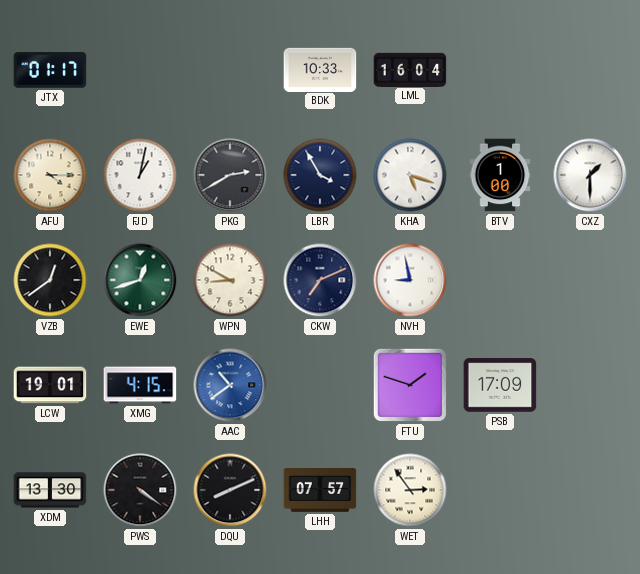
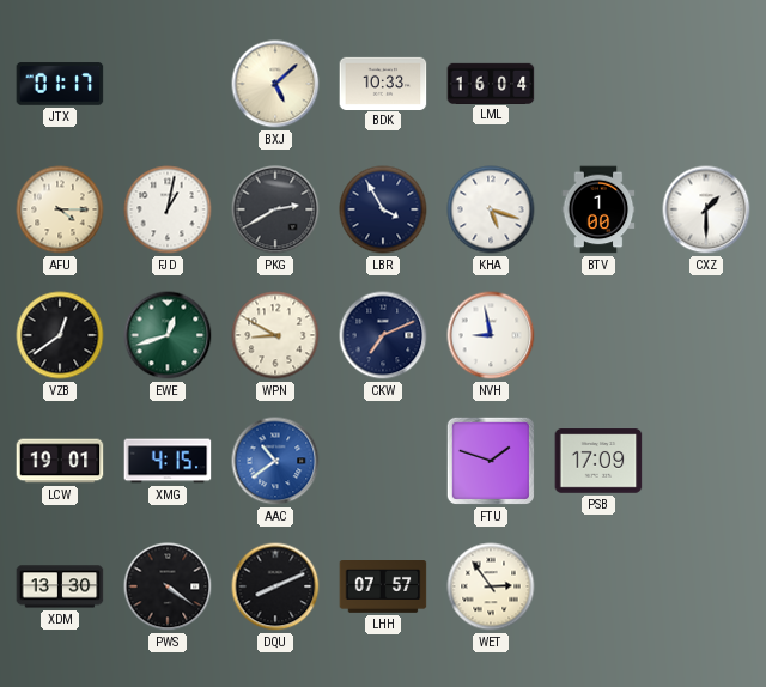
BXJ: none -> 5:08 (275, 84)
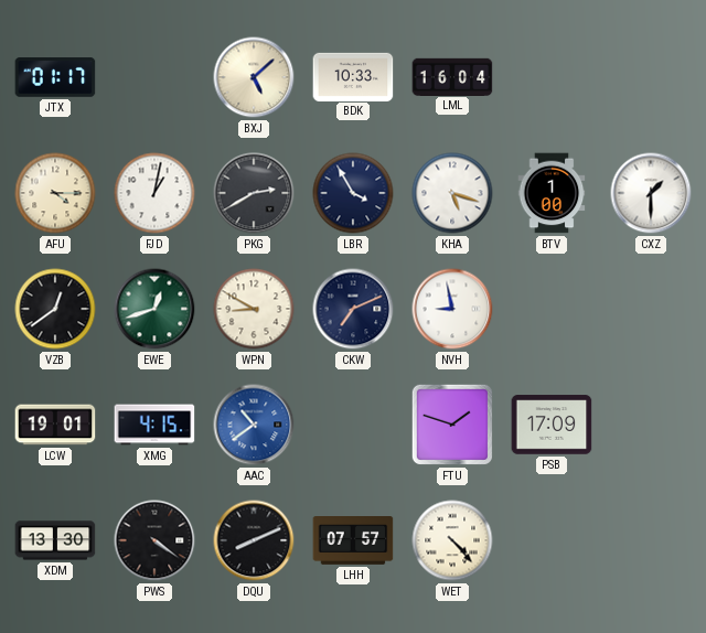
WET: 2:54 -> 4:23 (452, 540)
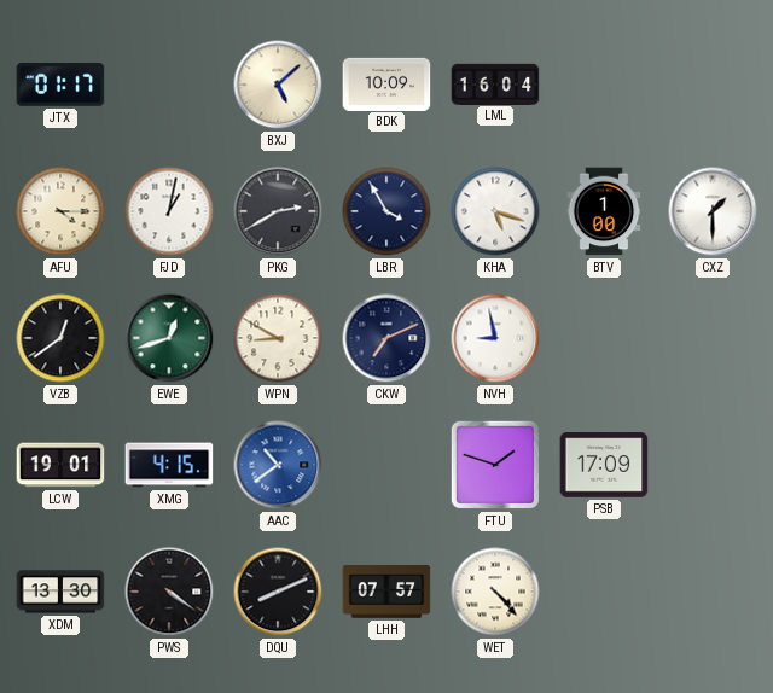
BDK: 10:33 -> 10:09 (386, 83)
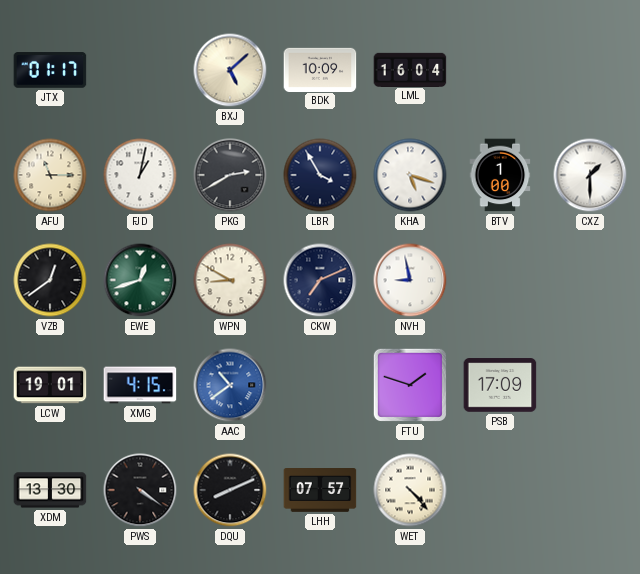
AFU: 4:15 -> 11:15 (50, 175)
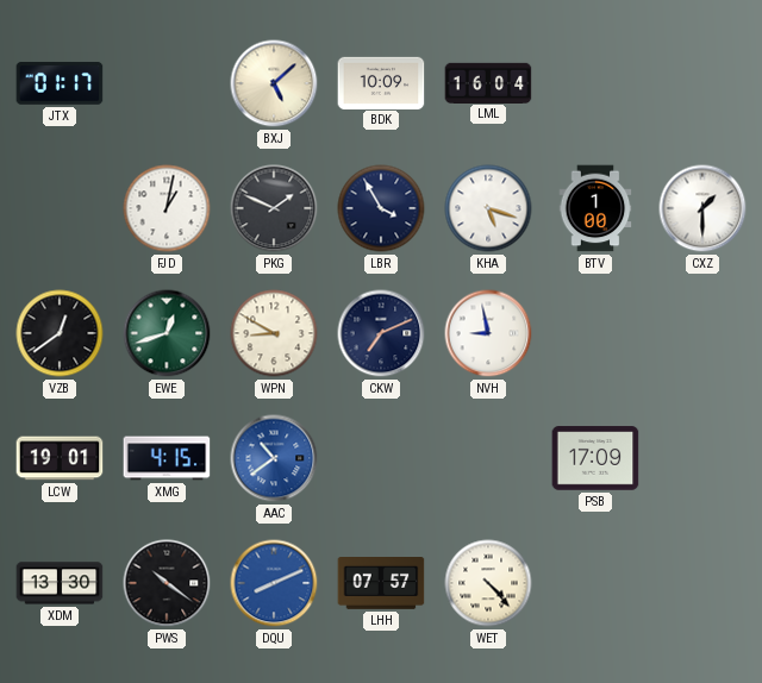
AFU: 11:15 -> none (50, 175)
PKG: 2:40 -> 1:49 (274, 208)
FTU: 1:48 -> none (410, 385)
PWS: 4:21 -> 10:21 (167, 583)
DQU dial: black -> blue (274, 583)
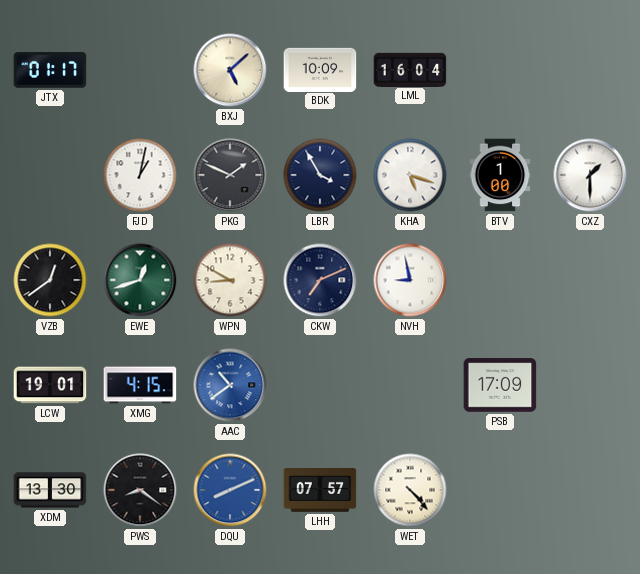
PWS: 10:21 -> 8:21 (140, 490)
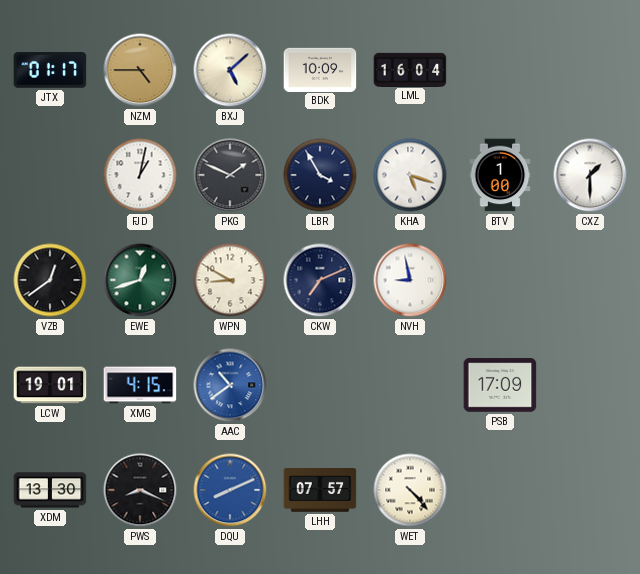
NZM: none -> 4:45 (140, 70)
PWS: 8:21 -> 8:19 (140, 490)
